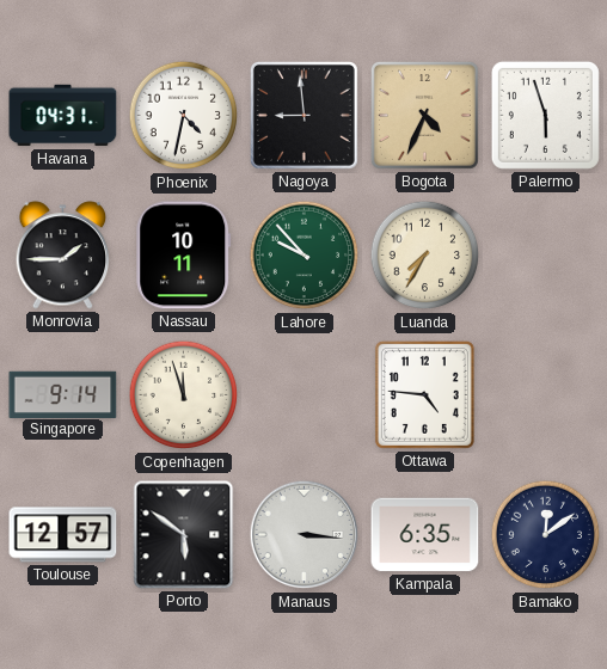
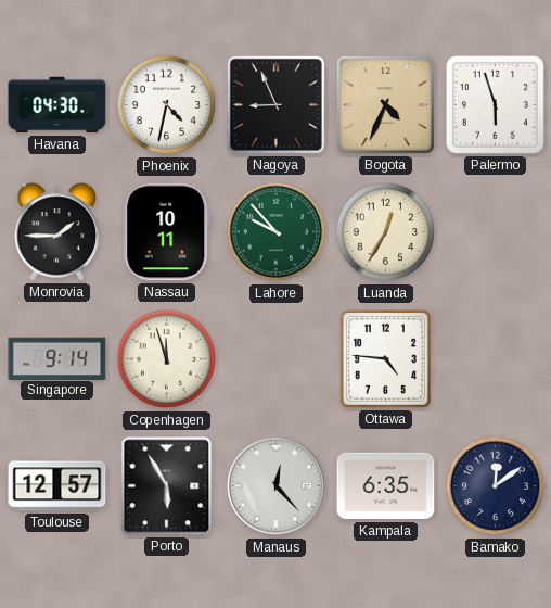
Havana: 04:31 -> 04:30 (57, 105)
Nagoya: 8:59 -> 8:56 (275, 104)
Luanda: 7:35 -> 12:35 (386, 232)
Porto: 5:51 -> 5:55 (167, 486)
Manaus: 3:16 -> 12:23 (277, 486)
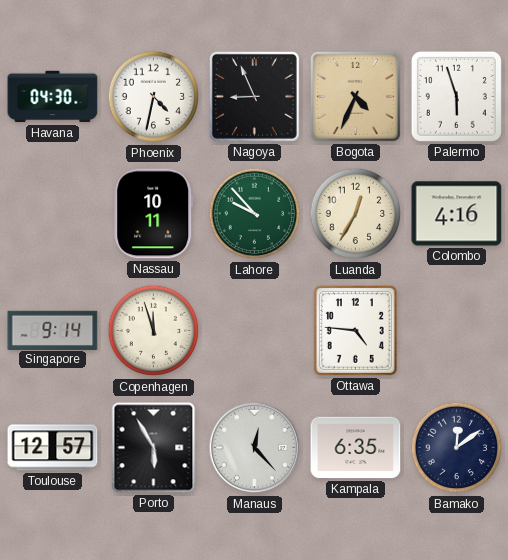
Monrovia: 1:45 -> none (57, 232)
Colombo: none -> 4:16 (457, 214)
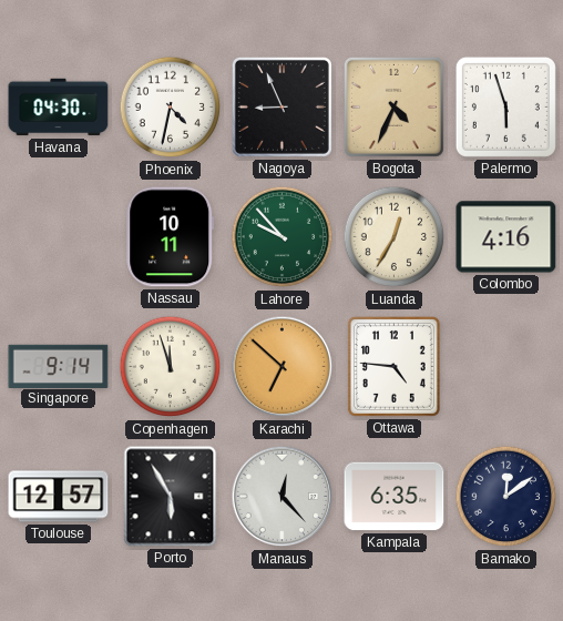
Karachi: none -> 6:52 (283, 367)
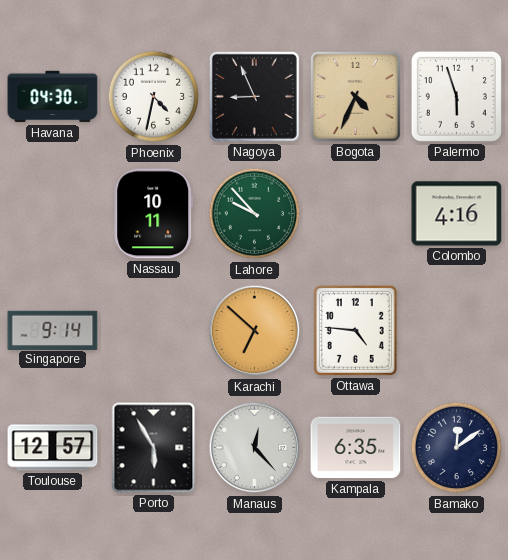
Luanda: 12:35 -> none (395, 237)
Copenhagen: 11:57 -> none (171, 367)
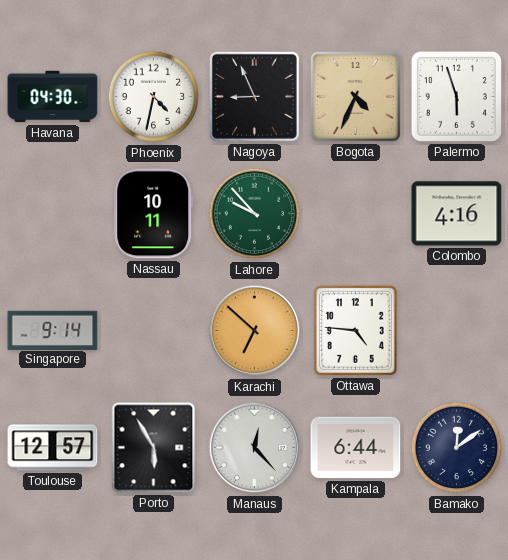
Kampala: 6:35 -> 6:44 (356, 448)
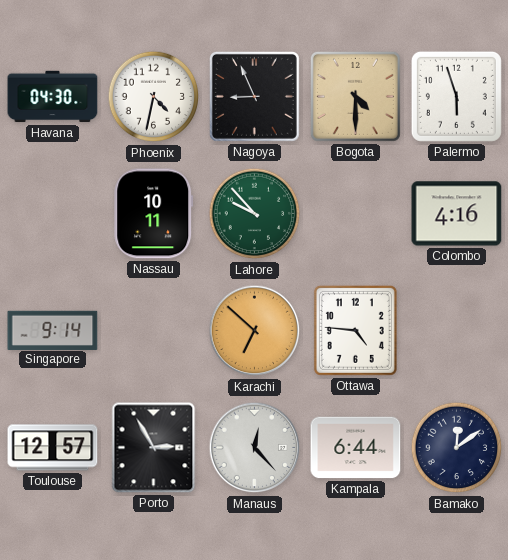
Bogota: 4:34 -> 4:30 (355, 96)
Porto: 5:55 -> 2:55 (154, 448)
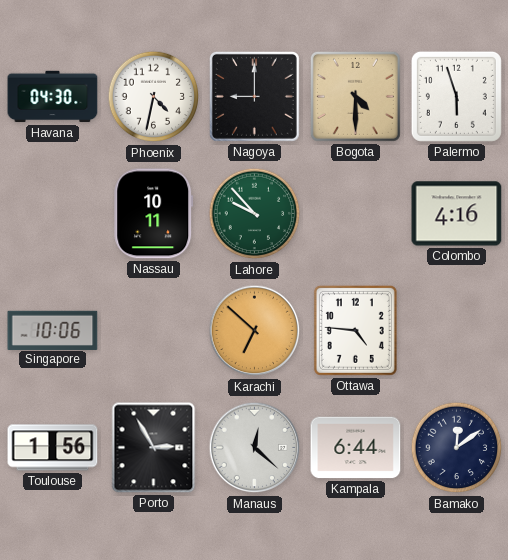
Nagoya: 8:56 -> 9:00 (254, 96)
Singapore: 9:14 -> 10:06 (53, 330)
Toulouse: 12:57 -> 1:56 (53, 448)
Manaus: 12:23 -> 12:22 (255, 448)
